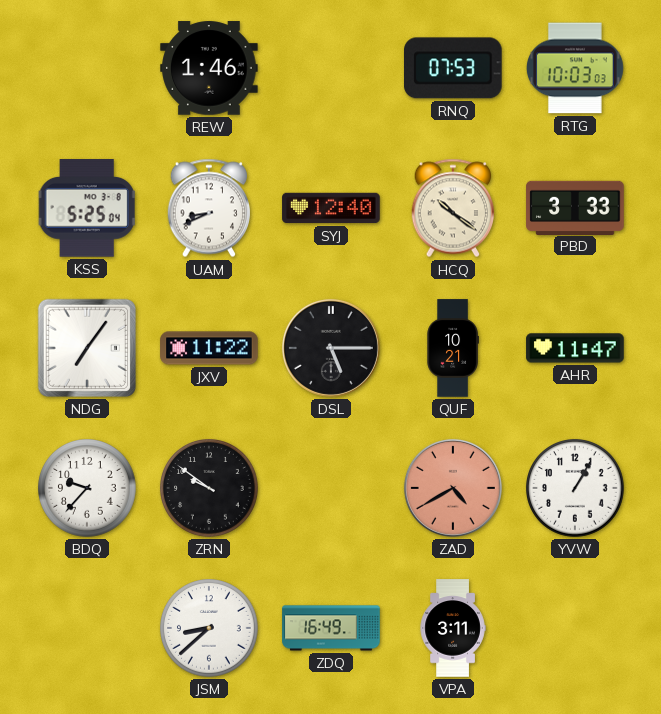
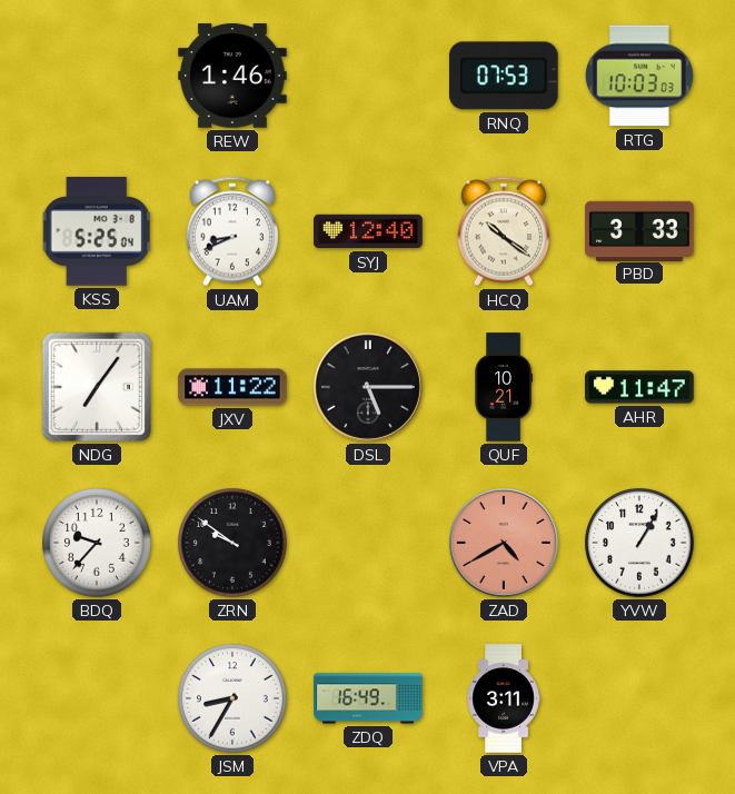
JSM: 8:38 -> 8:35 (232, 698)
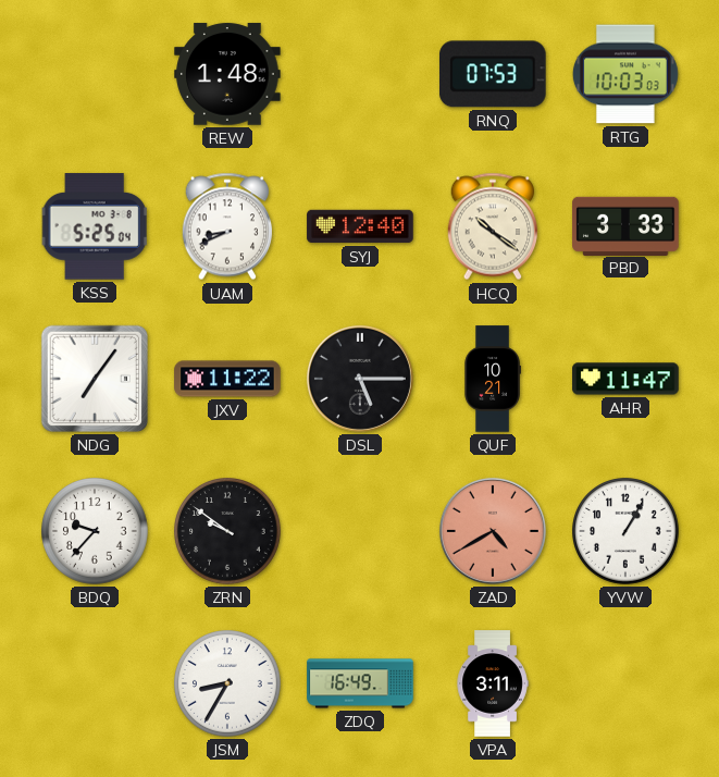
REW: 1:46 -> 1:48 (227, 74)
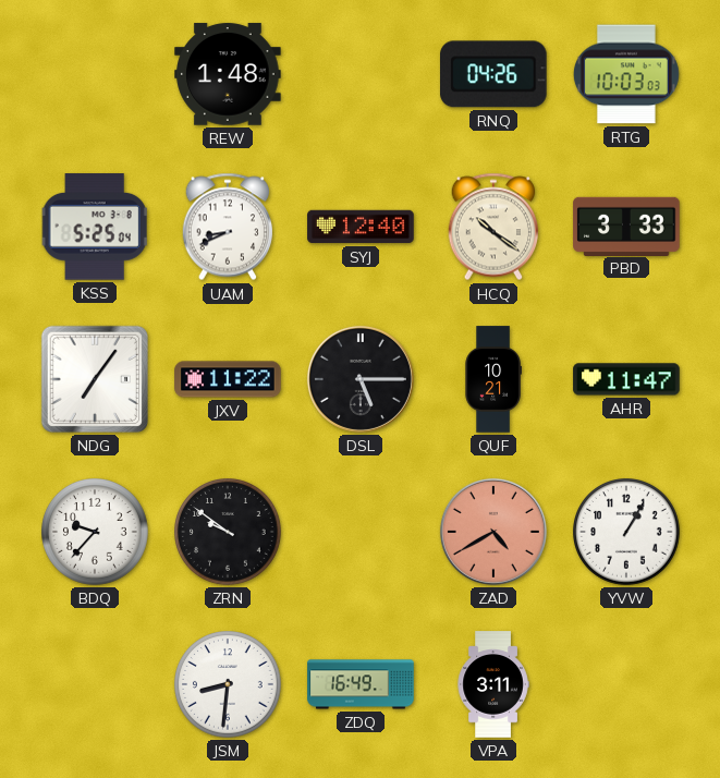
RNQ: 07:53 -> 04:26 (495, 74)
JSM: 8:35 -> 8:31 (228, 684)
